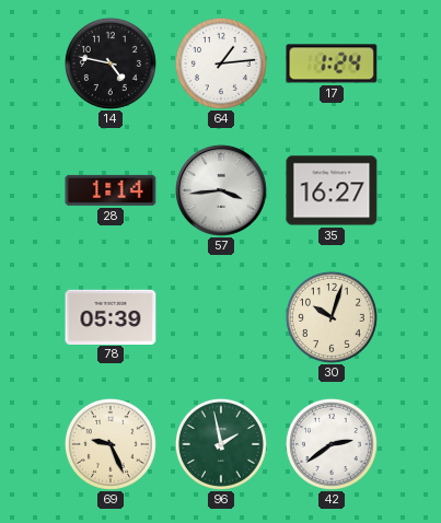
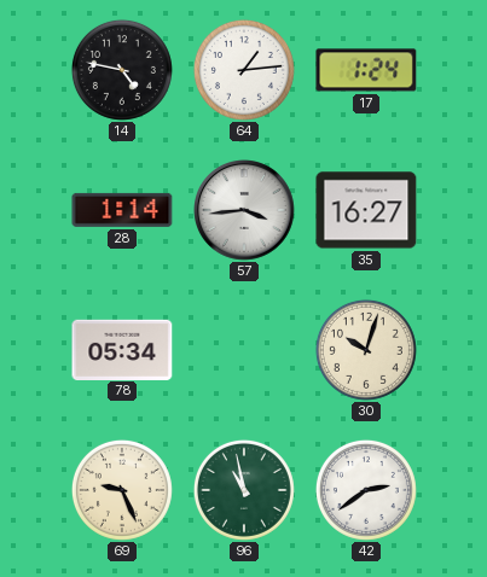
78: 05:39 -> 05:34 (122, 349)
96: 1:58 -> 10:58 (244, 490)
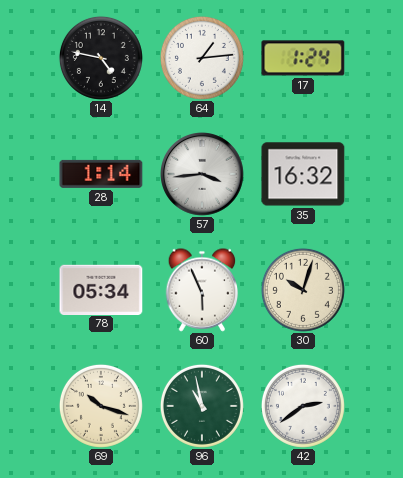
35: 16:27 -> 16:32 (303, 174)
60: none -> 5:56 (202, 290)
69: 9:26 -> 10:18 (101, 406)
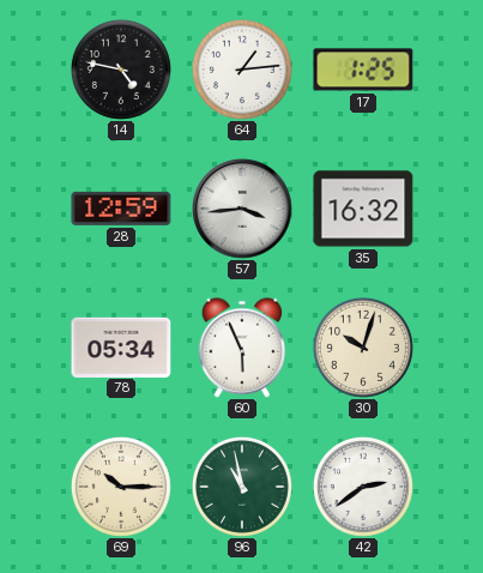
17: 1:24 -> 1:25 (363, 70)
28: 1:14 -> 12:59 (121, 209)
69: 10:18 -> 10:15 (121, 487)
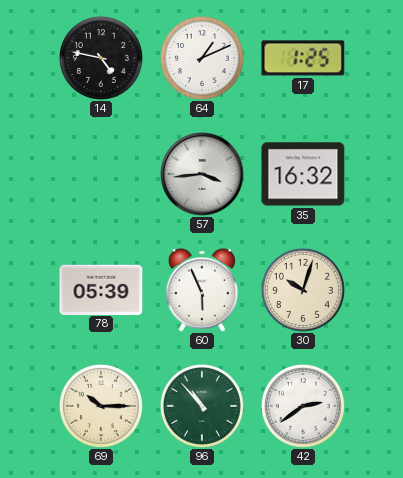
64: 1:14 -> 1:11 (202, 58)
28: 12:59 -> none (121, 209)
78: 05:34 -> 05:39 (101, 289)
96: 10:58 -> 10:53 (202, 406)
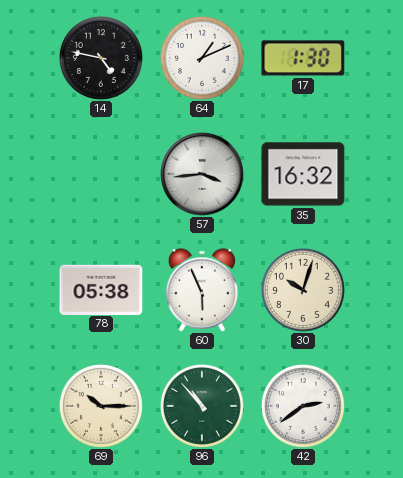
17: 1:25 -> 1:30 (303, 58)
78: 05:39 -> 05:38 (101, 289)
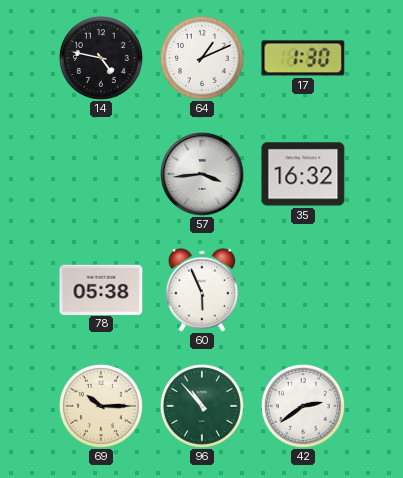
30: 10:03 -> none (303, 290)
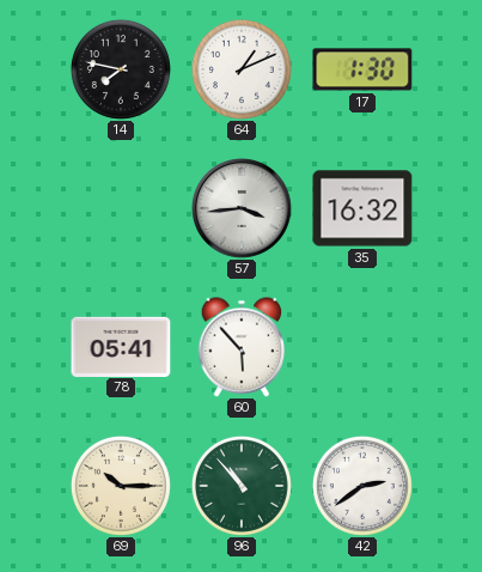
14: 4:47 -> 7:47 (121, 69)
78: 05:38 -> 05:41 (121, 346)
60: 5:56 -> 5:53 (242, 347)
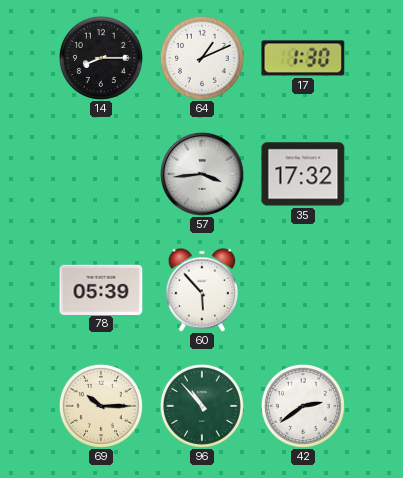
14: 7:47 -> 8:15 (101, 58)
35: 16:32 -> 17:32 (303, 174)
78: 05:41 -> 05:39 (101, 289)
